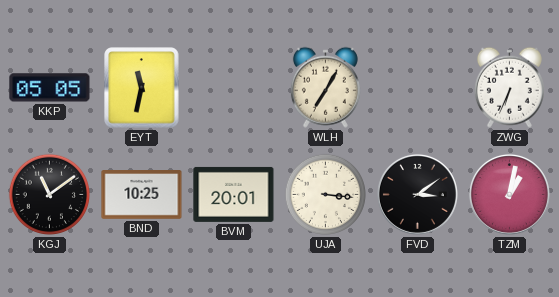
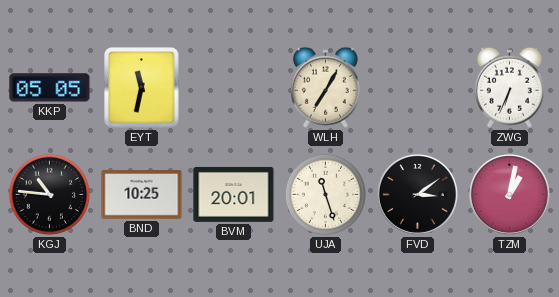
KGJ: 11:09 -> 10:46 (49, 194)
UJA: 3:16 -> 11:27 (325, 194)
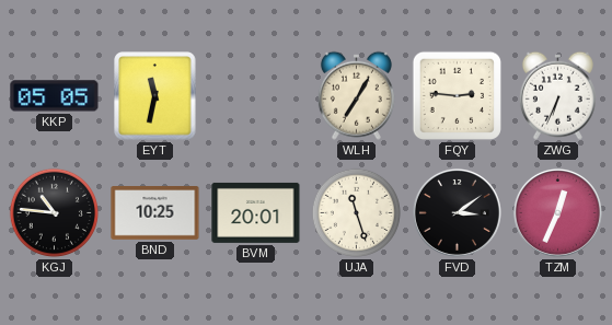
FQY: none -> 2:46 (457, 95)
TZM: 1:02 -> 12:34 (557, 212)
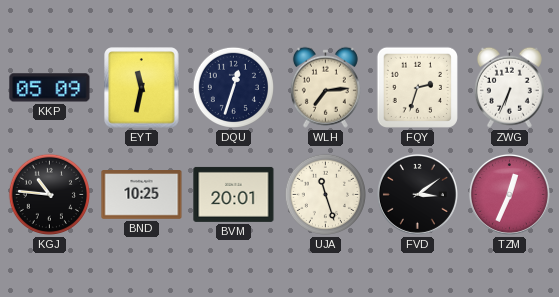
KKP: 05:05 -> 05:09 (50, 88)
DQU: none -> 12:33 (233, 87)
WLH: 7:05 -> 7:14 (325, 87)
FQY: 2:46 -> 2:33 (417, 87)
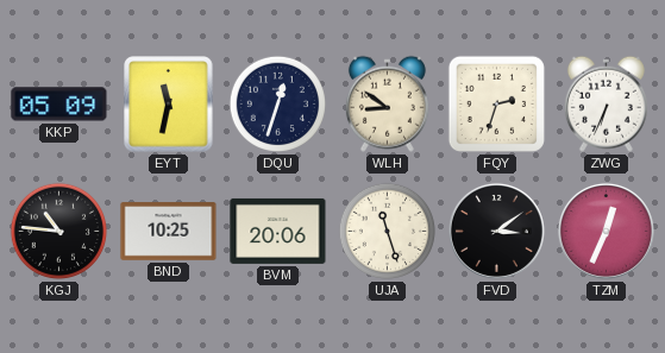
WLH: 7:14 -> 8:51 (387, 103)
BVM: 20:01 -> 20:06 (278, 231)
